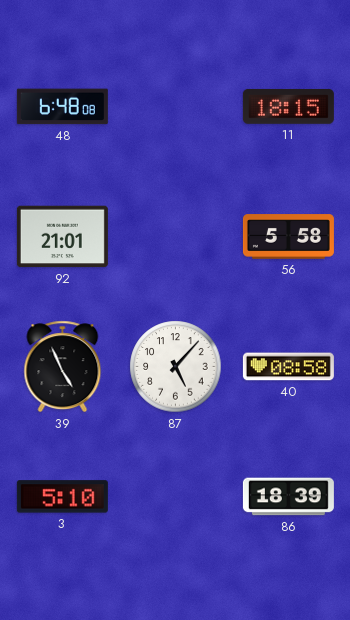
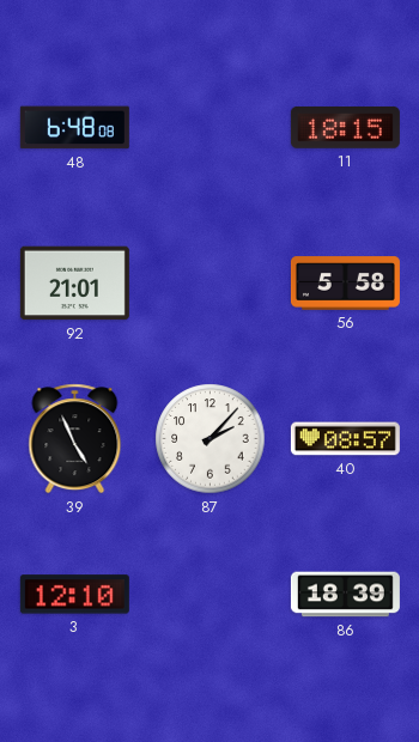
87: 5:07 -> 2:07 (211, 439)
40: 08:58 -> 08:57 (345, 439)
3: 5:10 -> 12:10 (74, 595)
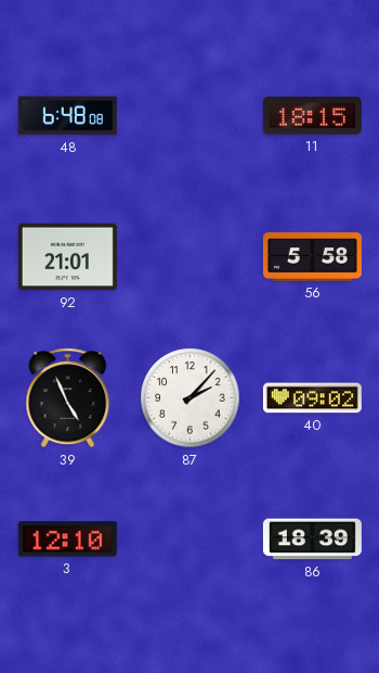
40: 08:57 -> 09:02 (312, 398)
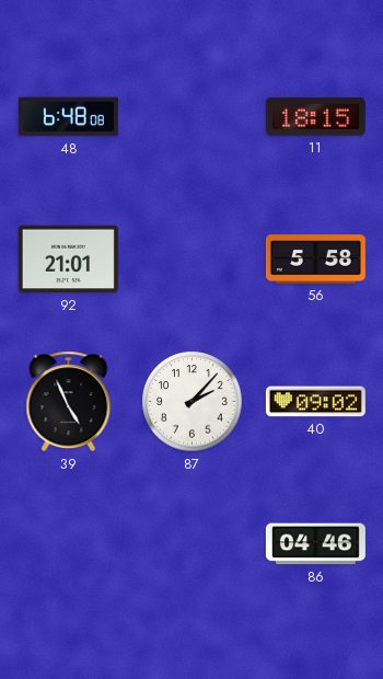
3: 12:10 -> none (67, 539)
86: 18:39 -> 04:46 (315, 544)
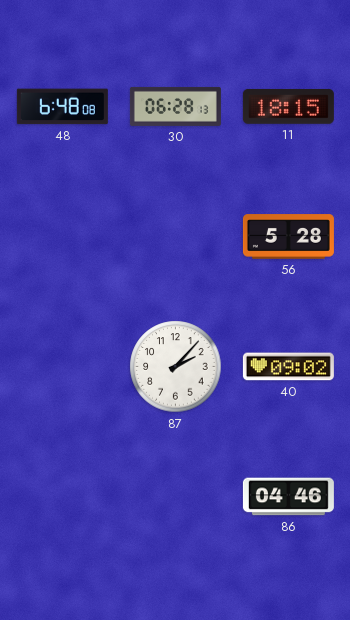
30: none -> 06:28 (175, 106)
92: 21:01 -> none (68, 260)
56: 5:58 -> 5:28 (288, 237)
39: 4:56 -> none (69, 402)
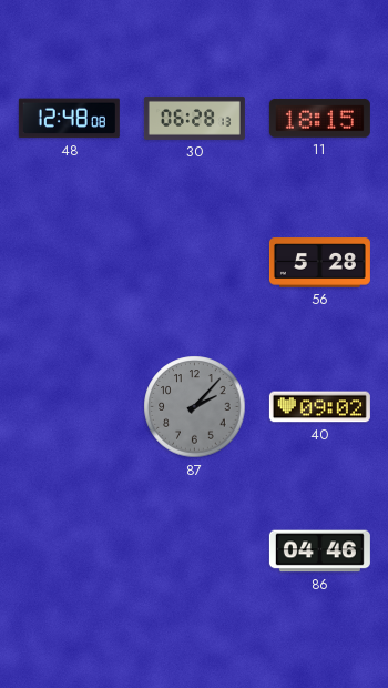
48: 6:48 -> 12:48 (69, 119)
87 dial: white -> grey (195, 407)
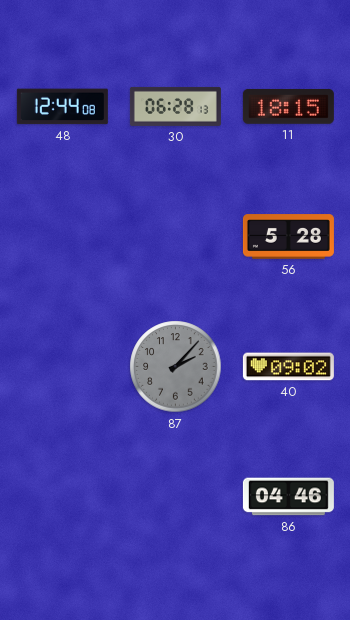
48: 12:48 -> 12:44 (62, 107)
